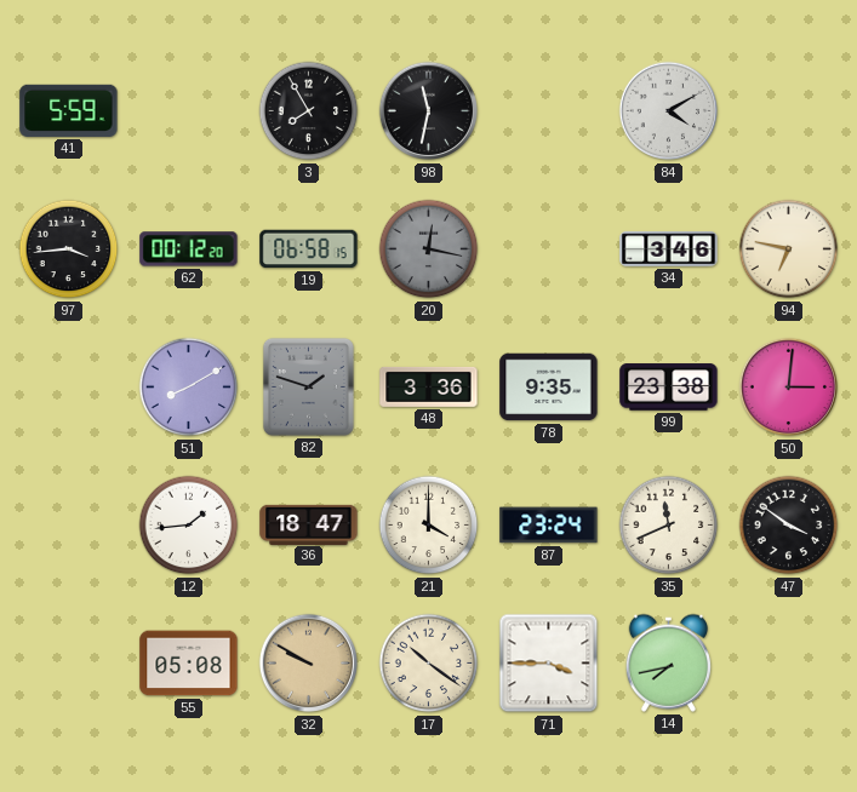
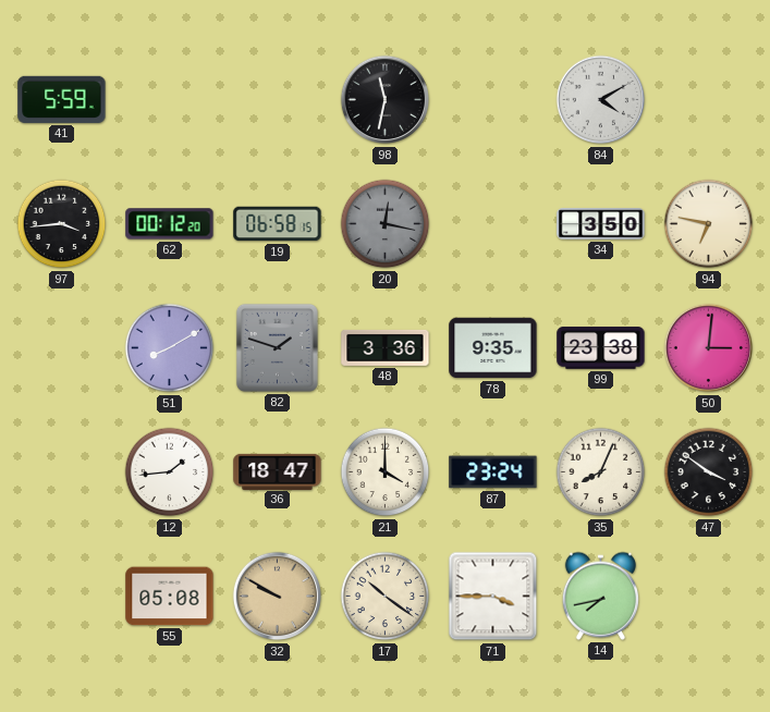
3: 7:55 -> none (309, 111)
34: 3:46 -> 3:50 (601, 224)
35: 11:41 -> 8:04 (601, 472)
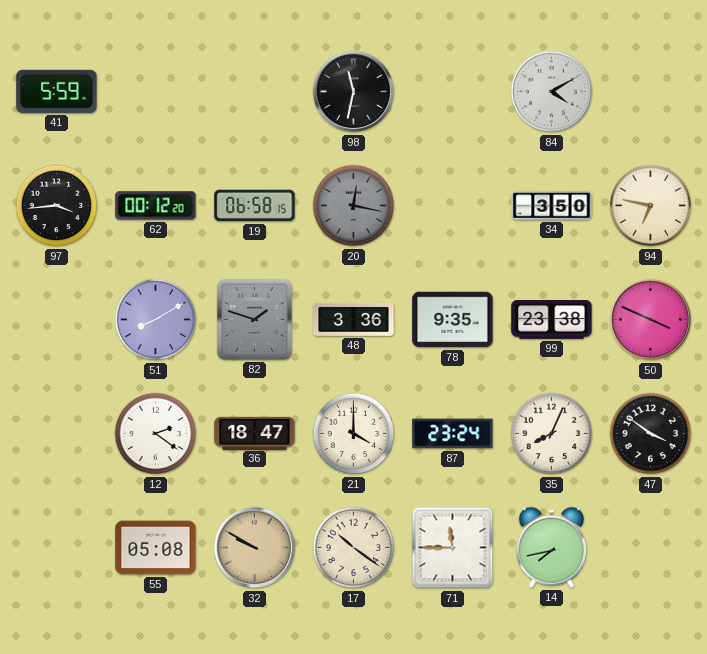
50: 3:01 -> 3:49 (651, 320)
12: 1:44 -> 2:21 (156, 434)
71: 3:45 -> 11:45 (453, 548)
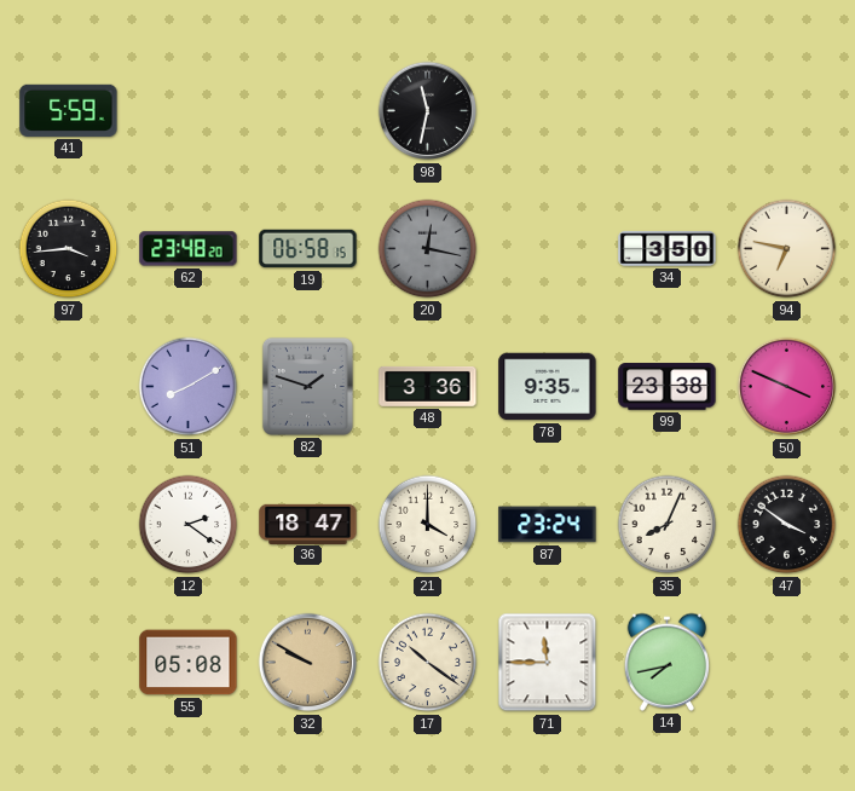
84: 4:10 -> none (552, 92)
62: 00:12 -> 23:48 (189, 249)
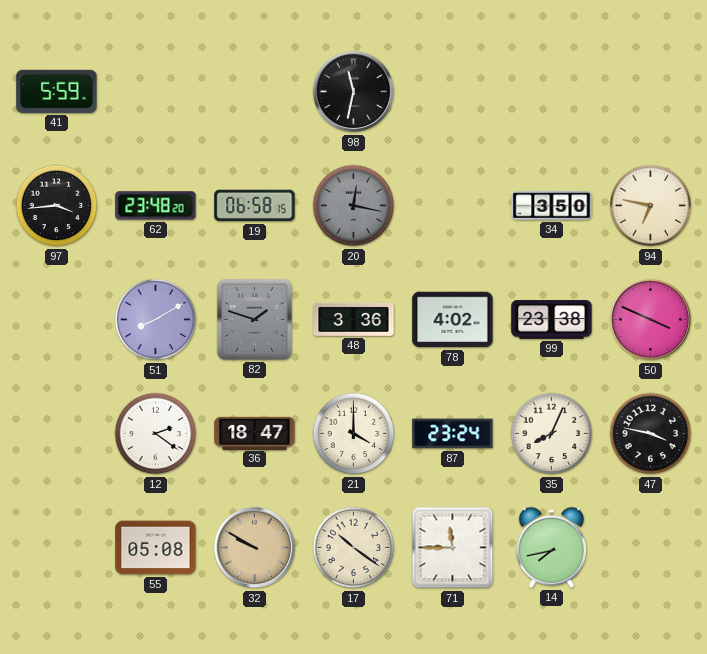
78: 9:35 -> 4:02 (453, 320)
47: 3:51 -> 3:47 (651, 434)
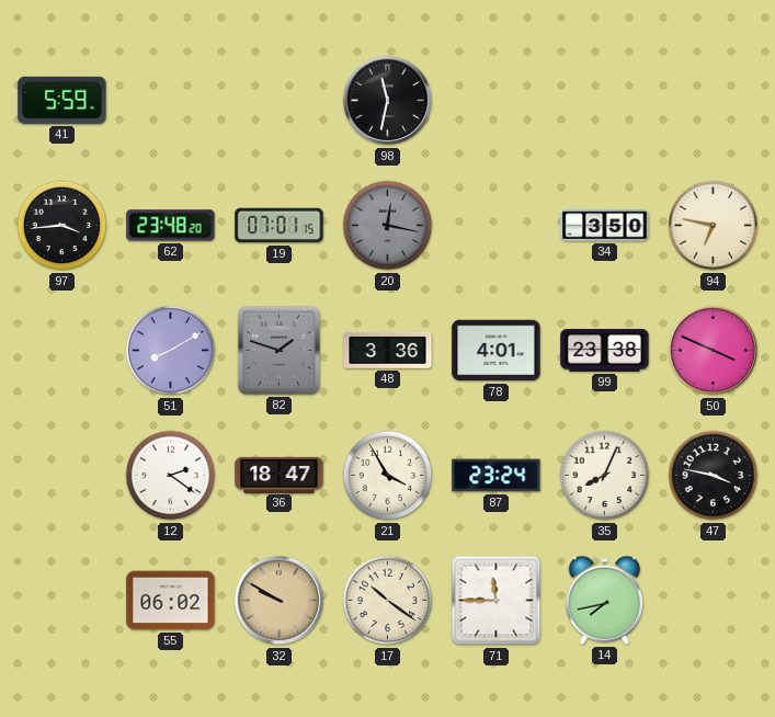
19: 06:58 -> 07:01 (280, 226)
78: 4:02 -> 4:01 (497, 351)
21: 4:00 -> 3:55 (388, 476)
55: 05:08 -> 06:02 (171, 601)
